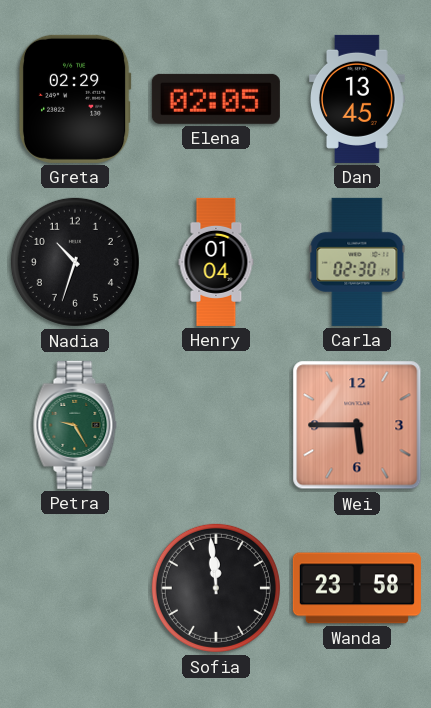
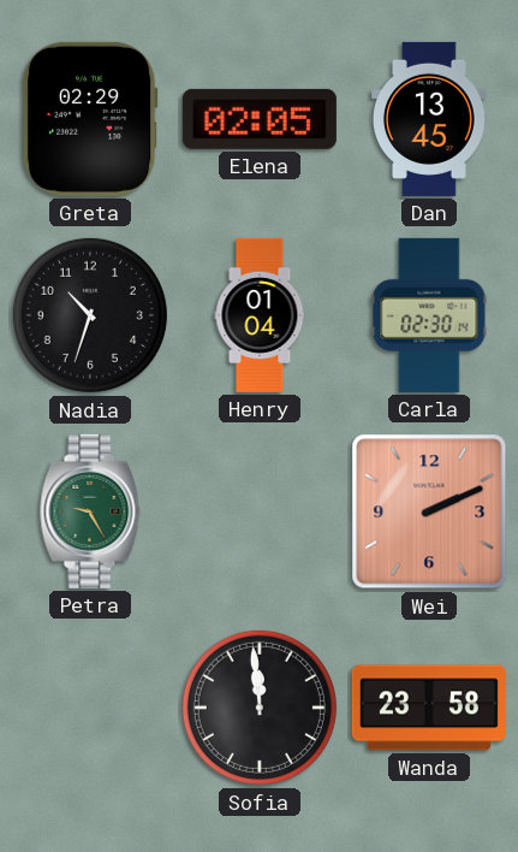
Wei: 5:45 -> 2:11 (429, 511)
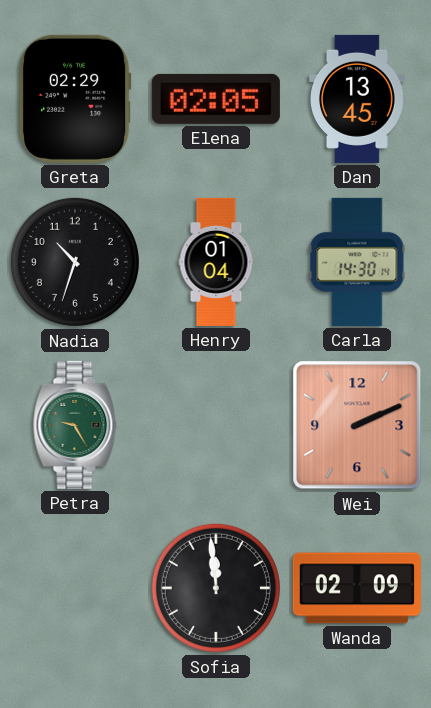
Carla: 02:30 -> 14:30 (357, 262)
Wanda: 23:58 -> 02:09 (357, 588)
